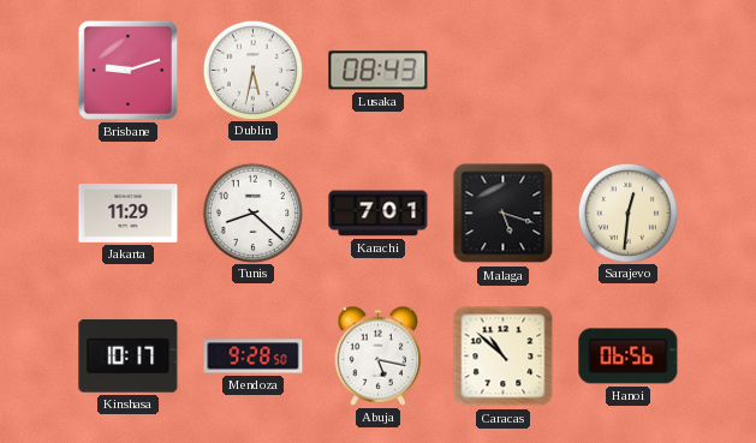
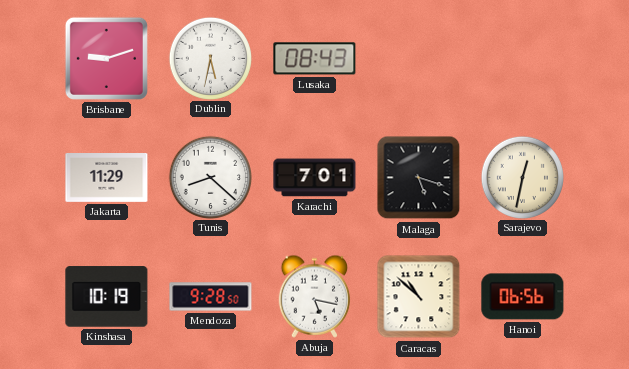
Sarajevo: 12:31 -> 12:32 (522, 177)
Kinshasa: 10:17 -> 10:19 (107, 297)
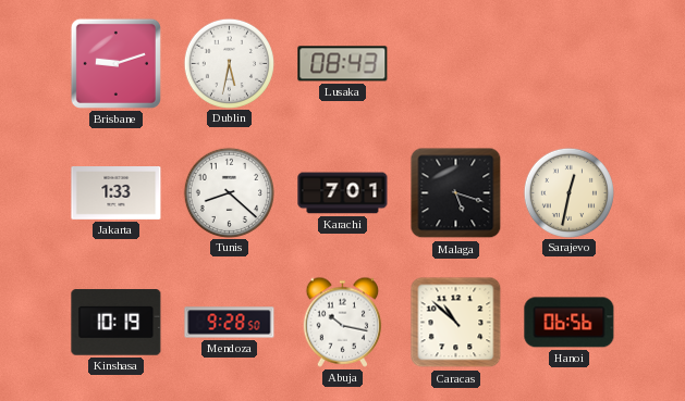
Jakarta: 11:29 -> 1:33 (117, 193)
Abuja: 5:17 -> 10:17 (343, 322)
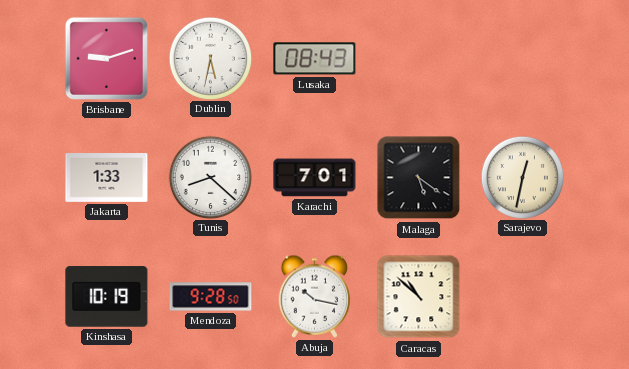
Malaga: 5:18 -> 5:21 (419, 178)
Hanoi: 06:56 -> none (570, 323)
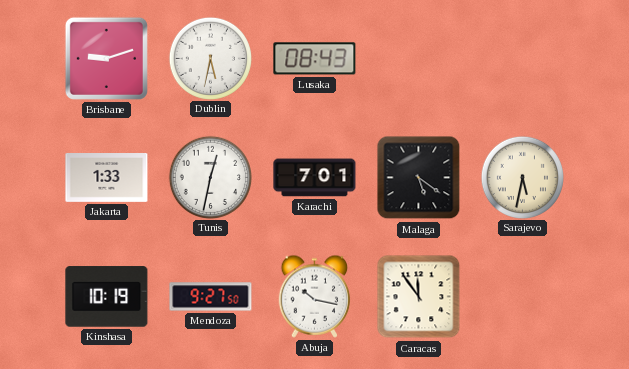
Tunis: 8:22 -> 12:32 (210, 177)
Sarajevo: 12:32 -> 5:32 (522, 177)
Mendoza: 9:28 -> 9:27 (211, 297)
Caracas: 10:52 -> 11:54 (419, 297)
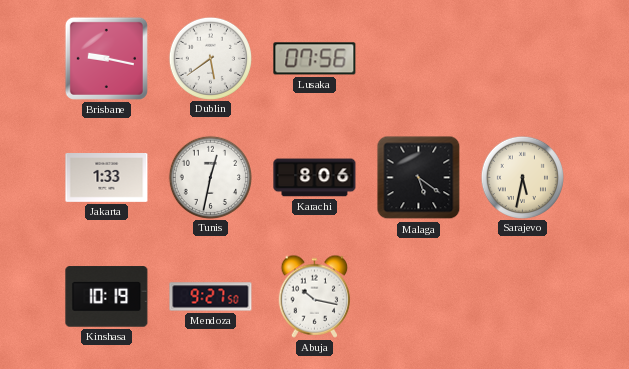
Brisbane: 9:12 -> 9:17 (106, 58)
Dublin: 5:32 -> 5:39 (210, 58)
Lusaka: 08:43 -> 07:56 (315, 59)
Karachi: 7:01 -> 8:06 (315, 178)
Caracas: 11:54 -> none (419, 297)
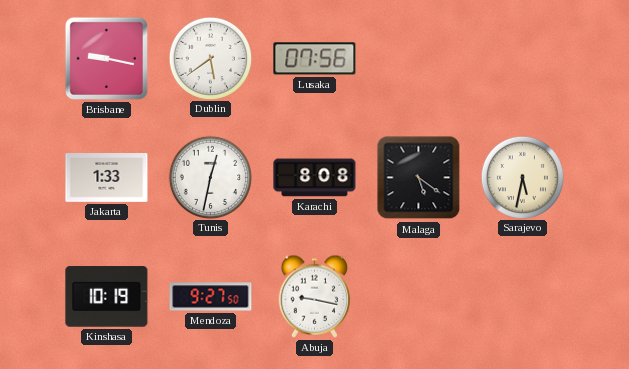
Karachi: 8:06 -> 8:08 (315, 178)
Abuja: 10:17 -> 9:17 (315, 296)
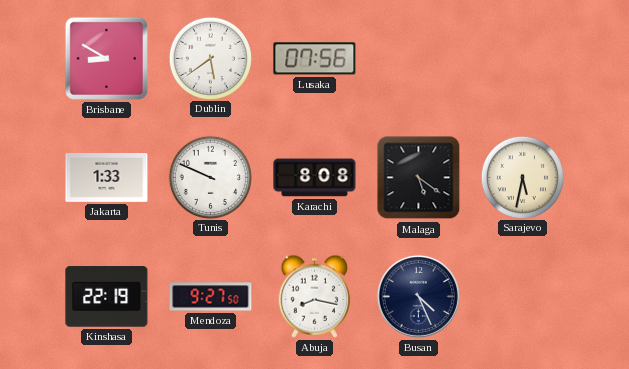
Brisbane: 9:17 -> 8:50 (106, 58)
Tunis: 12:32 -> 9:49 (210, 177)
Kinshasa: 10:19 -> 22:19 (107, 297)
Abuja: 9:17 -> 8:17 (315, 296)
Busan: none -> 4:26 (418, 296)
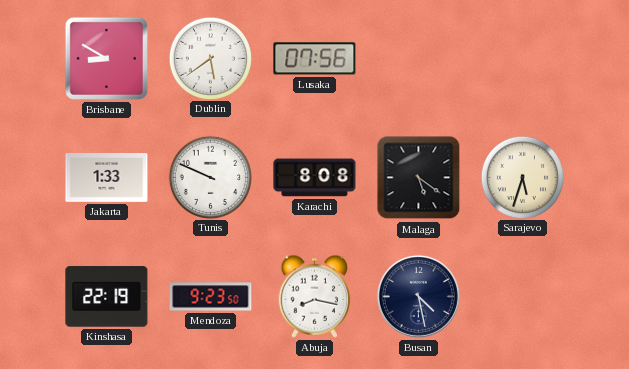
Sarajevo: 5:32 -> 5:33 (522, 177)
Mendoza: 9:27 -> 9:23 (211, 297)
Busan: 4:26 -> 4:28 (418, 296)
